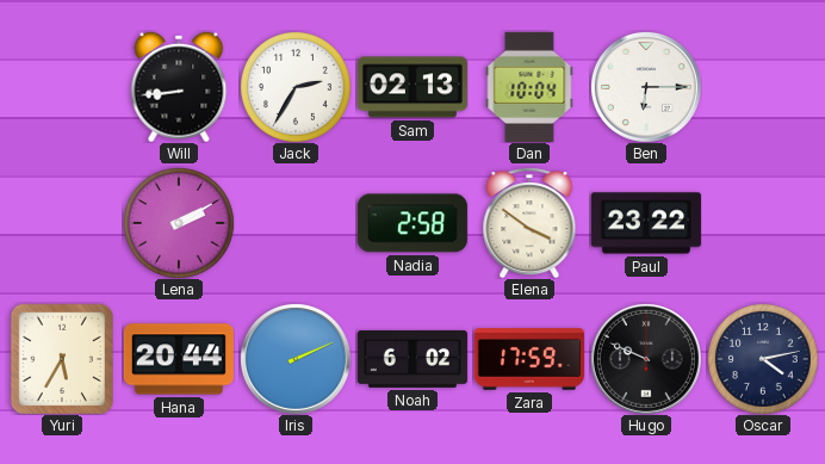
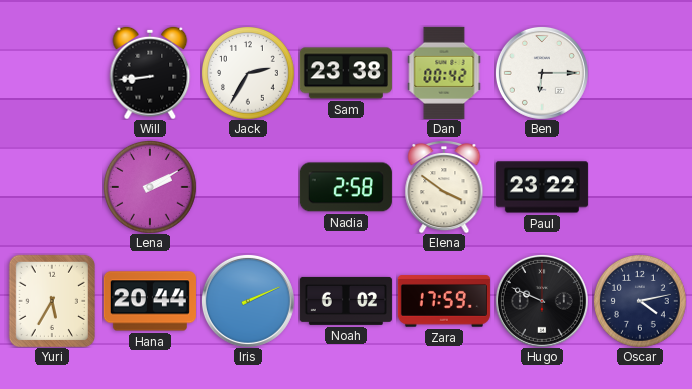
Sam: 02:13 -> 23:38 (346, 73)
Dan: 10:04 -> 00:42 (444, 73)
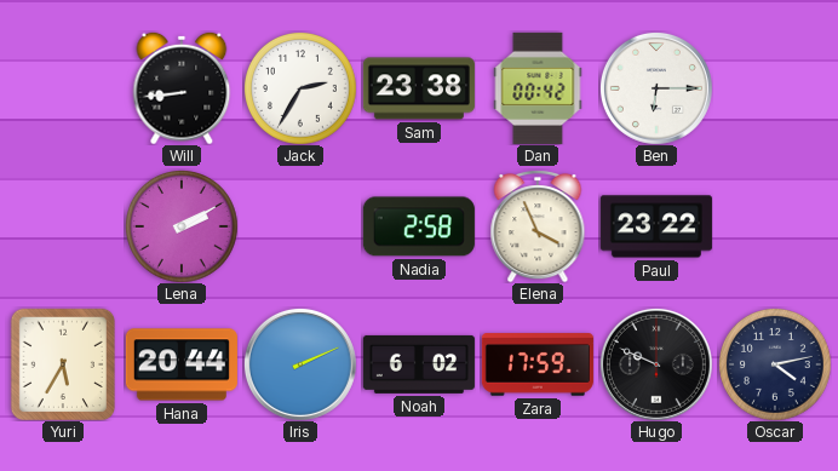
Elena: 3:51 -> 3:56 (538, 226)
